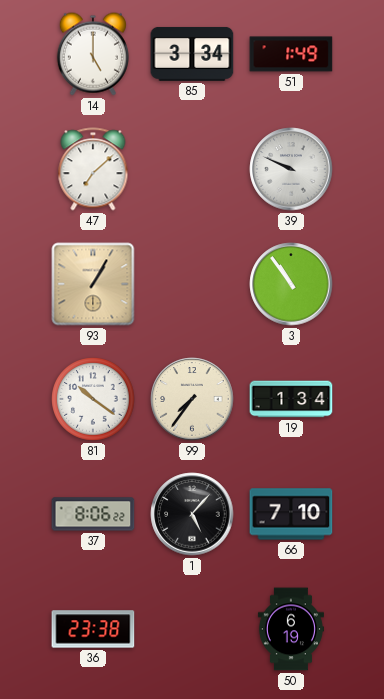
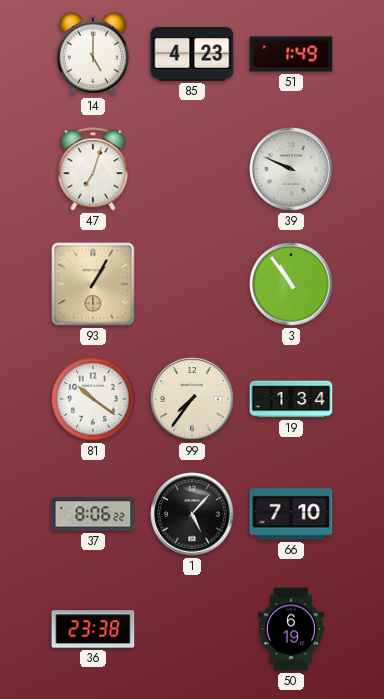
85: 3:34 -> 4:23 (192, 54)
47: 7:08 -> 7:03 (93, 169)
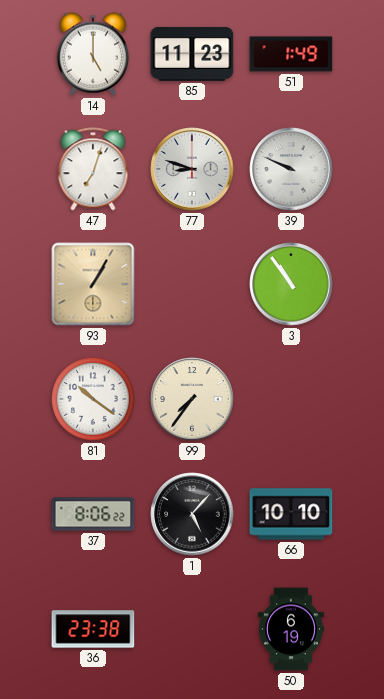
85: 4:23 -> 11:23 (192, 54)
77: none -> 8:48 (192, 169)
19: 1:34 -> none (291, 399)
66: 7:10 -> 10:10 (291, 514)
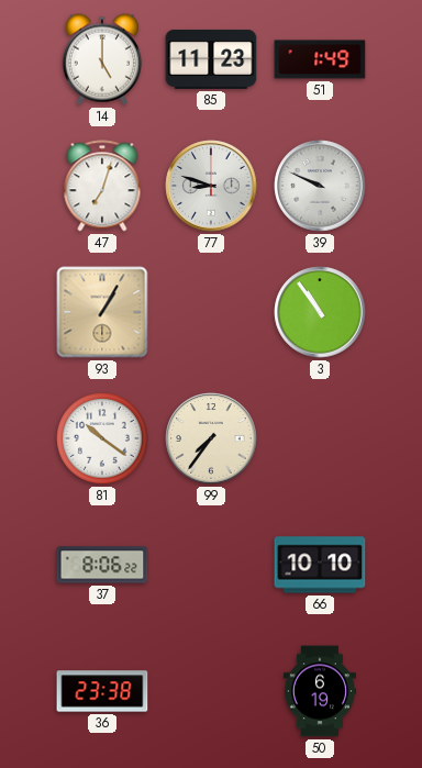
1: 5:07 -> none (192, 514)
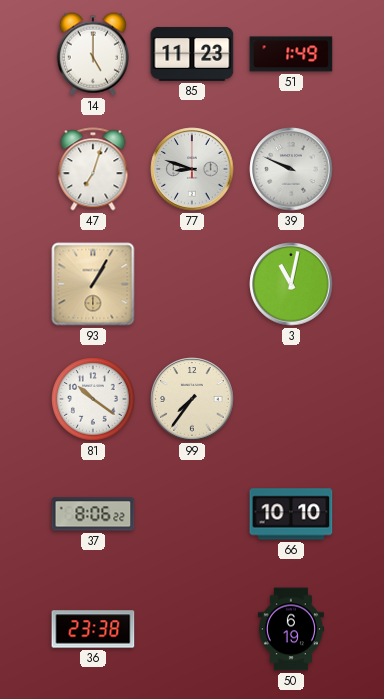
3: 10:54 -> 11:02 (291, 284)
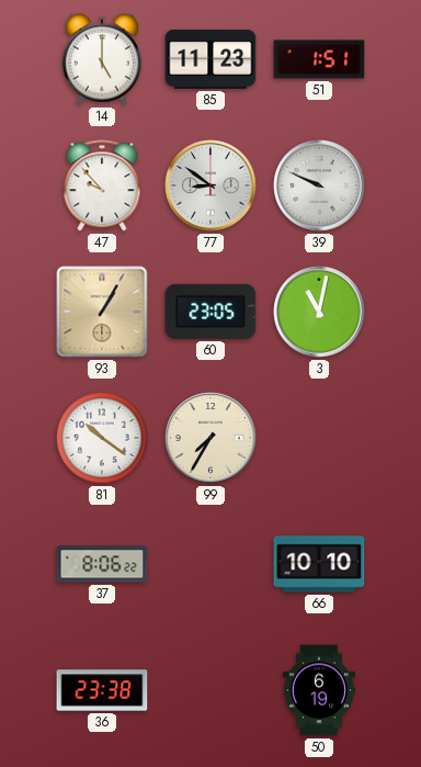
51: 1:49 -> 1:51 (319, 59)
47: 7:03 -> 9:53 (102, 185)
77: 8:48 -> 8:51 (210, 185)
60: none -> 23:05 (210, 312)
99: 7:36 -> 7:35 (210, 438)
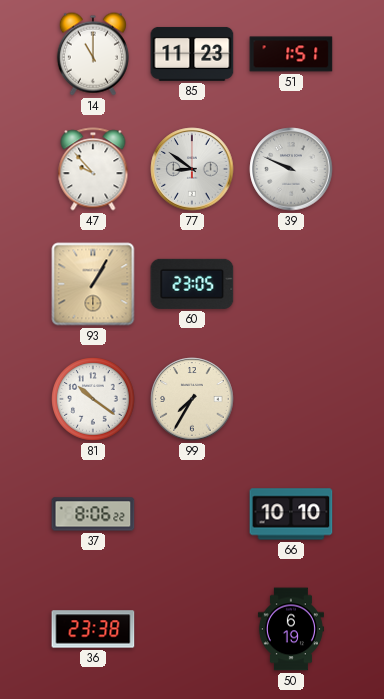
14: 5:00 -> 11:00 (93, 54)
3: 11:02 -> none (319, 312)
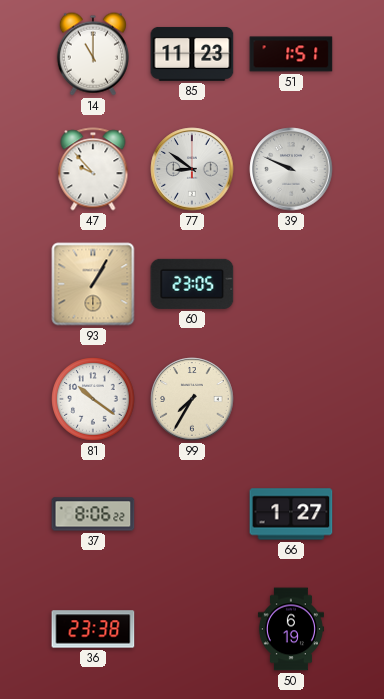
66: 10:10 -> 1:27 (291, 514)
